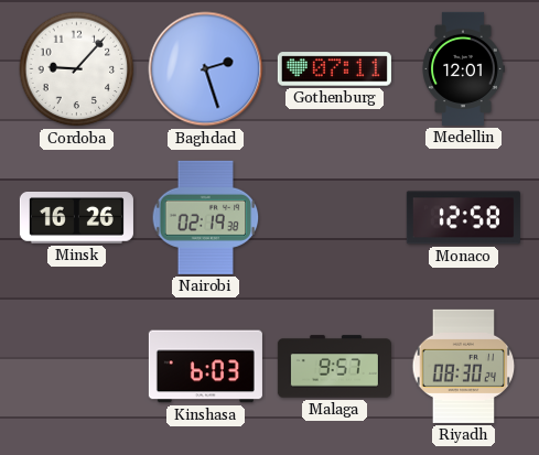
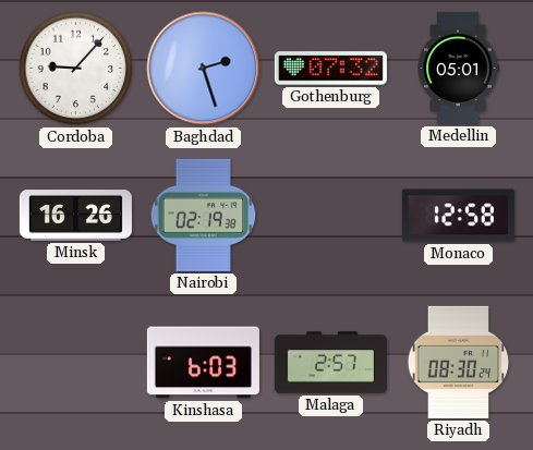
Gothenburg: 07:11 -> 07:32 (330, 69)
Medellin: 12:01 -> 05:01 (458, 68)
Malaga: 9:57 -> 2:57 (330, 363)
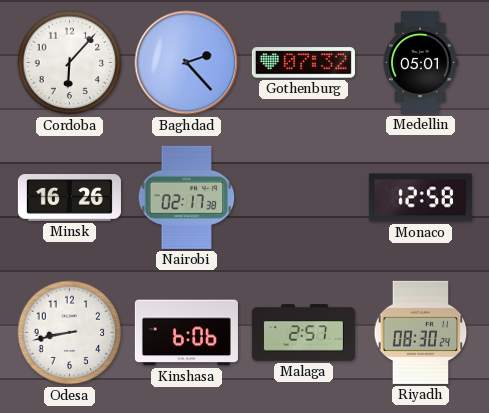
Cordoba: 9:07 -> 6:07 (70, 63)
Baghdad: 2:27 -> 2:23 (187, 63)
Nairobi: 02:19 -> 02:17 (187, 197)
Odesa: none -> 8:43 (70, 333)
Kinshasa: 6:03 -> 6:06 (186, 333)
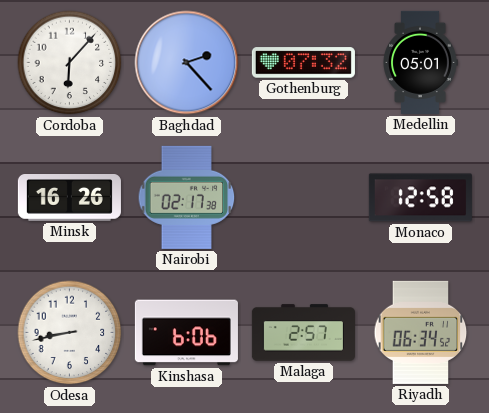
Riyadh: 08:30 -> 06:34 (421, 332)
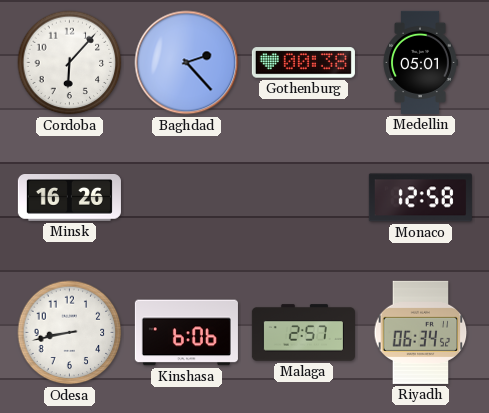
Gothenburg: 07:32 -> 00:38 (303, 63)
Nairobi: 02:17 -> none (187, 197)
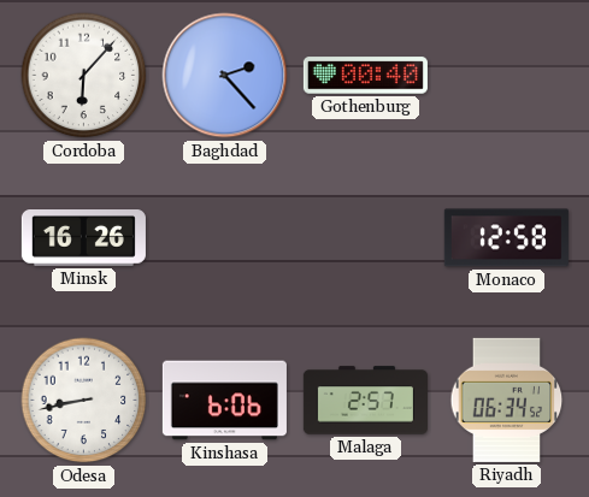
Gothenburg: 00:38 -> 00:40 (365, 76)
Medellin: 05:01 -> none (420, 62)
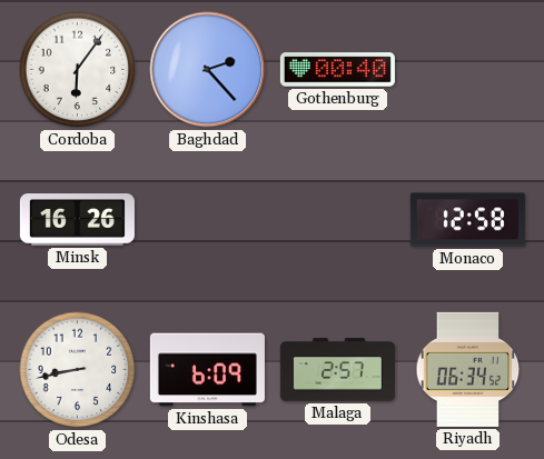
Cordoba: 6:07 -> 6:06 (78, 70)
Kinshasa: 6:06 -> 6:09 (207, 370)
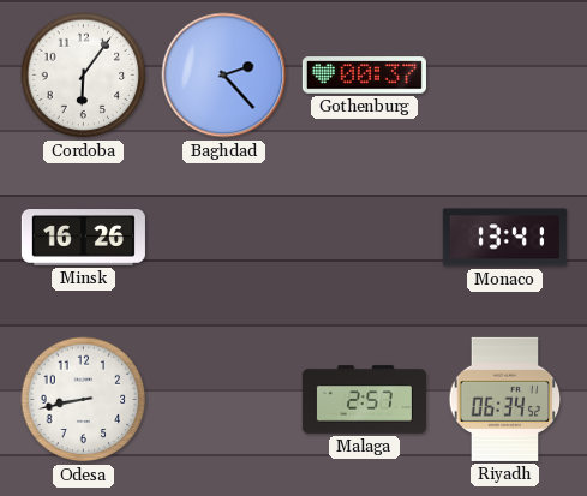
Gothenburg: 00:40 -> 00:37 (364, 76)
Monaco: 12:58 -> 13:41 (504, 238)
Kinshasa: 6:09 -> none (207, 370)
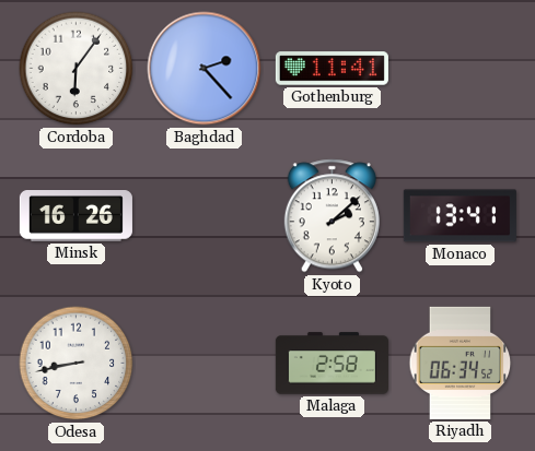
Gothenburg: 00:37 -> 11:41 (332, 69)
Kyoto: none -> 2:08 (332, 216)
Malaga: 2:57 -> 2:58 (332, 364)
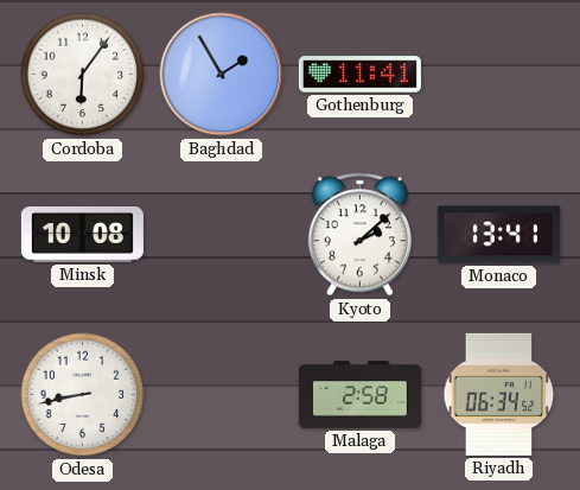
Baghdad: 2:23 -> 1:55 (222, 75)
Minsk: 16:26 -> 10:08 (82, 235)
